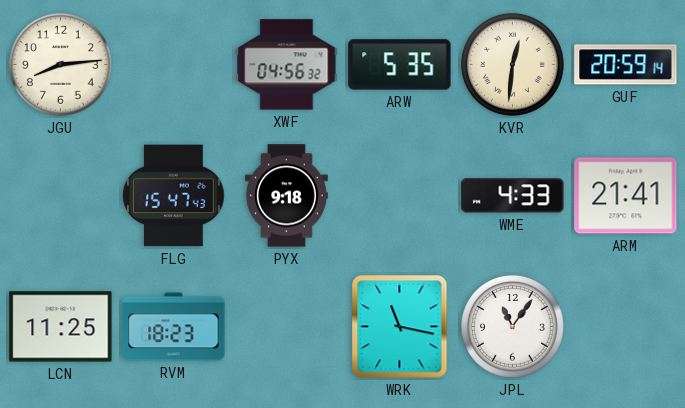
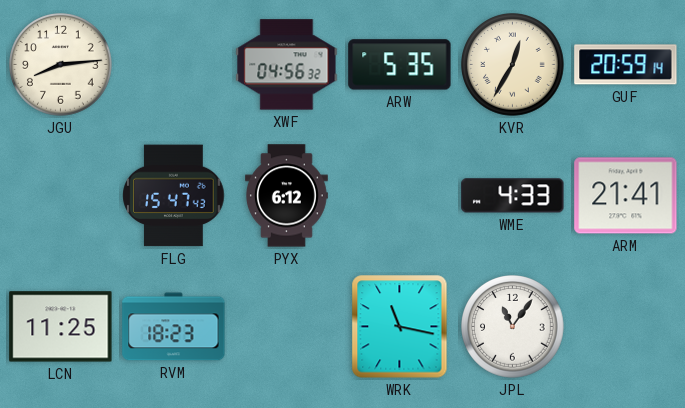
KVR: 12:31 -> 12:35 (513, 65)
PYX: 9:18 -> 6:12 (287, 196)
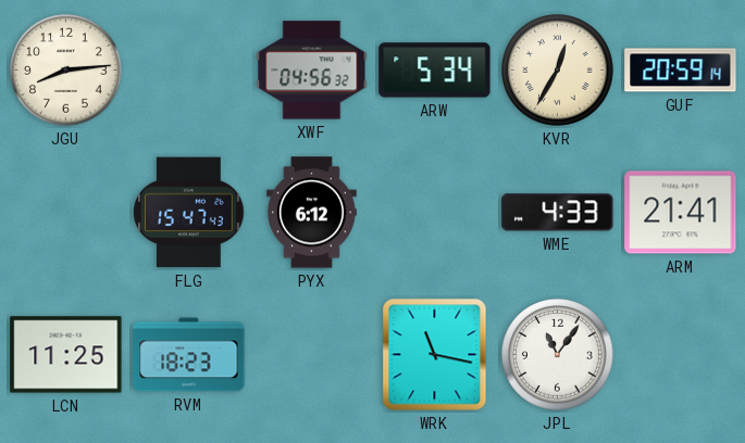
ARW: 5:35 -> 5:34 (435, 71)
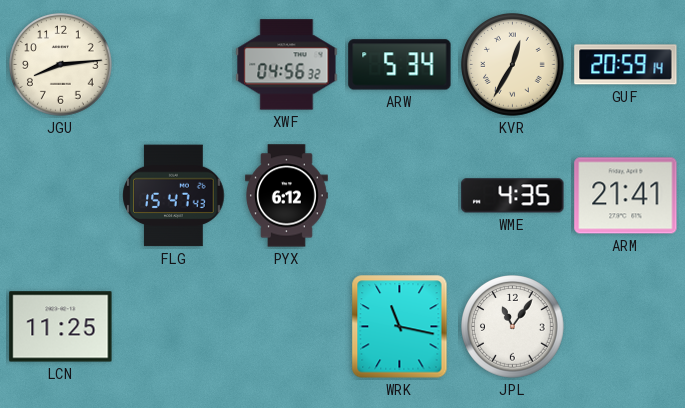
WME: 4:33 -> 4:35 (513, 196)
RVM: 18:23 -> none (189, 355)
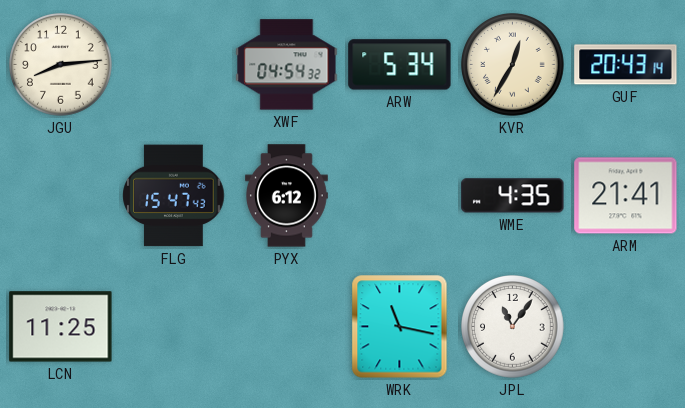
XWF: 04:56 -> 04:54 (287, 65)
GUF: 20:59 -> 20:43 (626, 65)
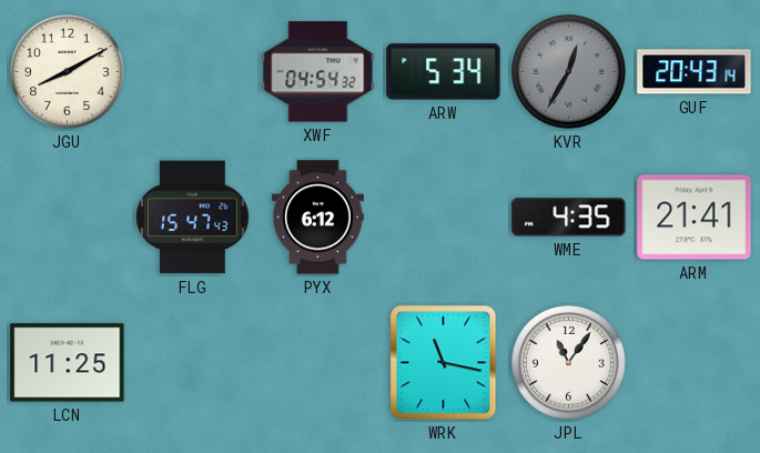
JGU: 8:14 -> 8:10 (68, 72)
KVR dial: cream -> grey (569, 72)
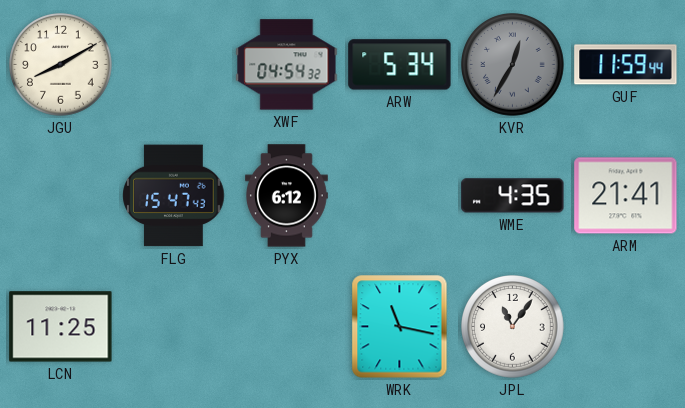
GUF: 20:43 -> 11:59 (626, 65)
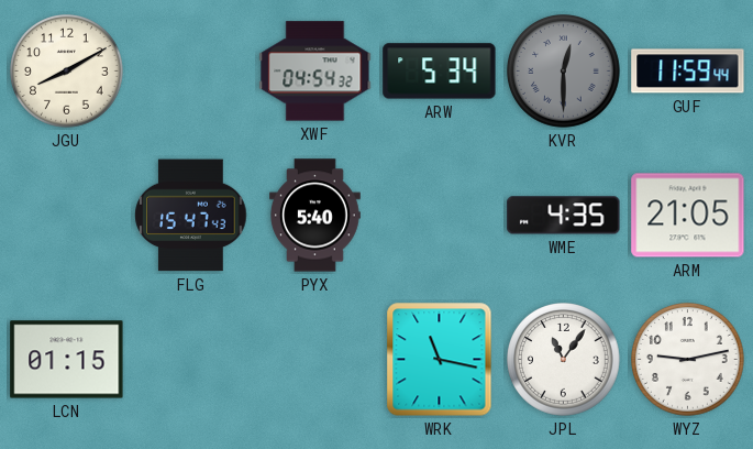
KVR: 12:35 -> 12:30 (564, 72)
PYX: 6:12 -> 5:40 (315, 216)
ARM: 21:41 -> 21:05 (688, 216)
LCN: 11:25 -> 01:15 (67, 360)
WYZ: none -> 9:13 (688, 360)
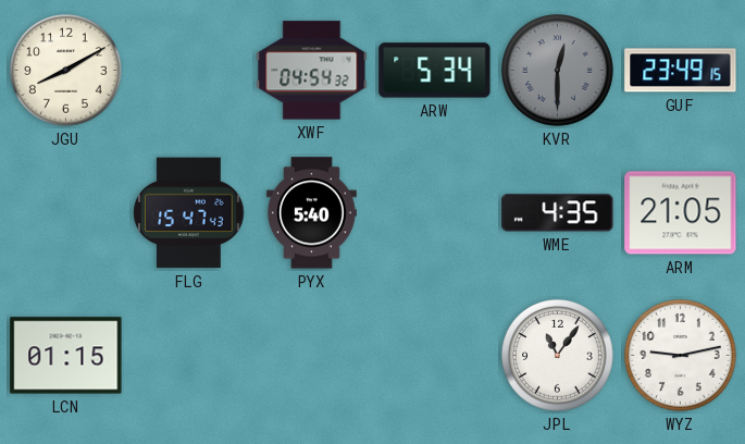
GUF: 11:59 -> 23:49 (681, 71)
WRK: 11:17 -> none (440, 360)
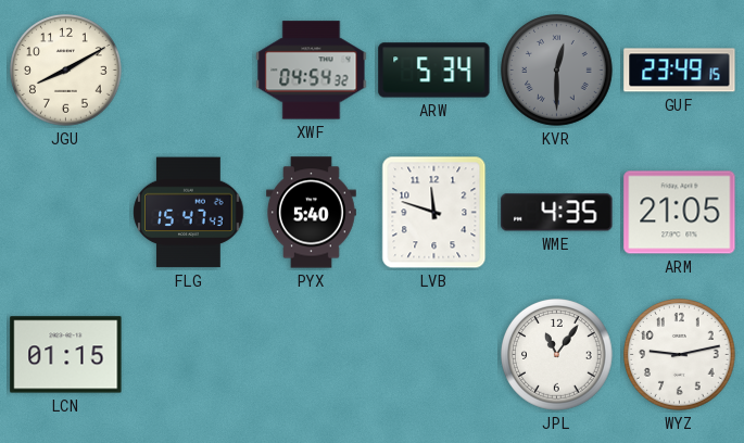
LVB: none -> 11:48 (434, 213)
